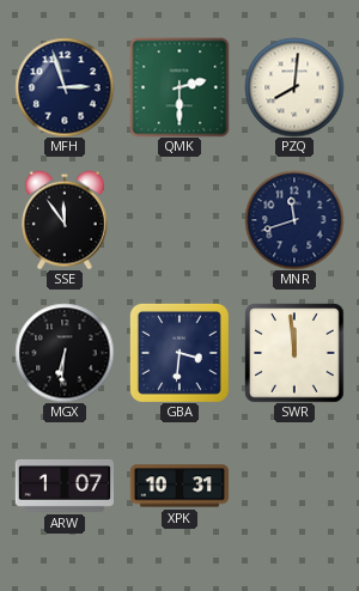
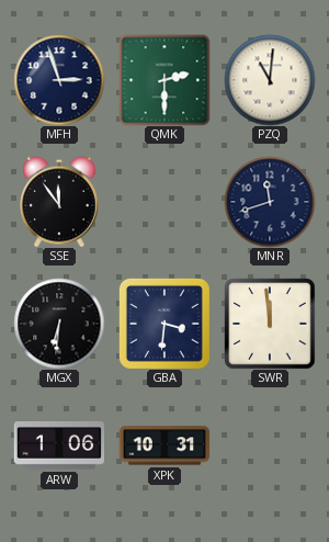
PZQ: 8:01 -> 11:01 (270, 80)
ARW: 1:07 -> 1:06 (58, 447)
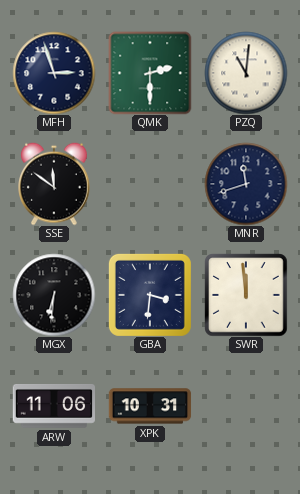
SSE: 11:54 -> 11:51 (55, 184)
ARW: 1:06 -> 11:06 (53, 407)
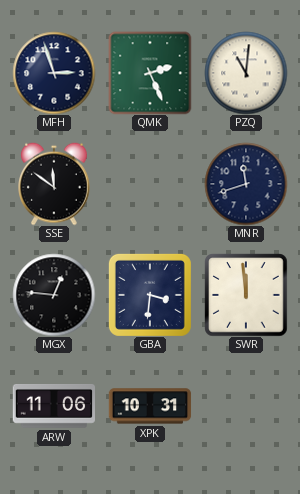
QMK: 2:30 -> 2:26 (150, 73)
MGX: 6:31 -> 12:46 (54, 295)
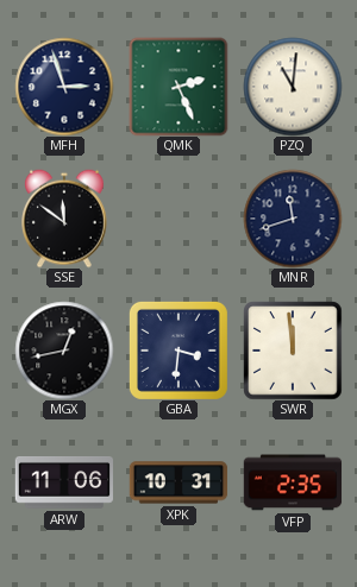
MGX: 12:46 -> 12:43 (64, 351)
VFP: none -> 2:35 (293, 482)
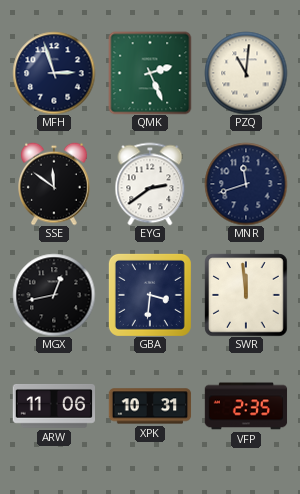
EYG: none -> 2:39 (150, 184)
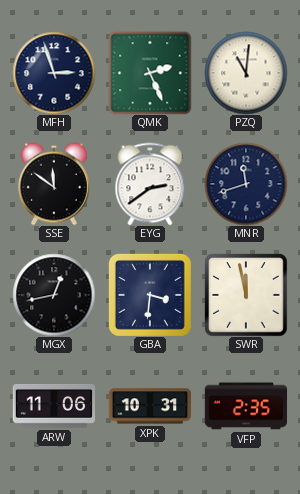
SWR: 11:59 -> 11:58 (246, 295)
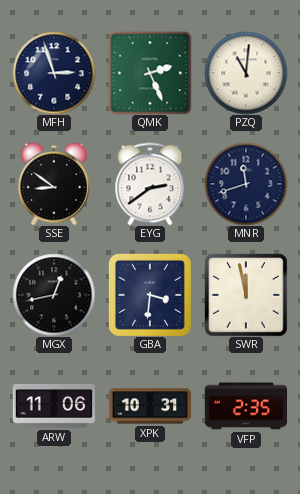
SSE: 11:51 -> 8:51 (55, 184)
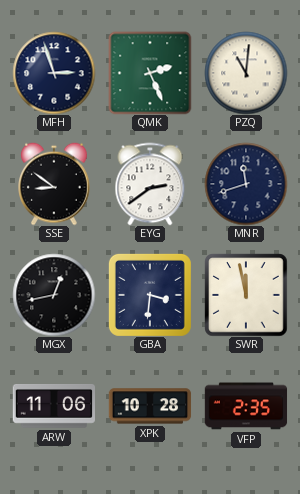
XPK: 10:31 -> 10:28 (150, 406)
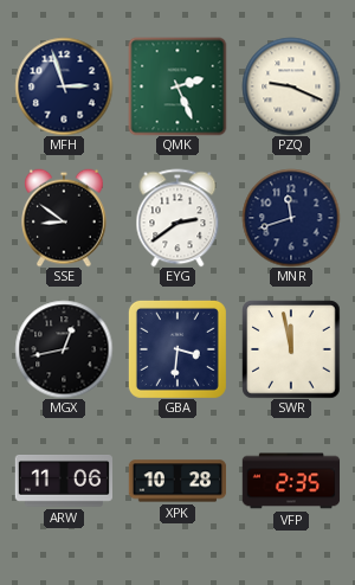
PZQ: 11:01 -> 9:19 (291, 86)
